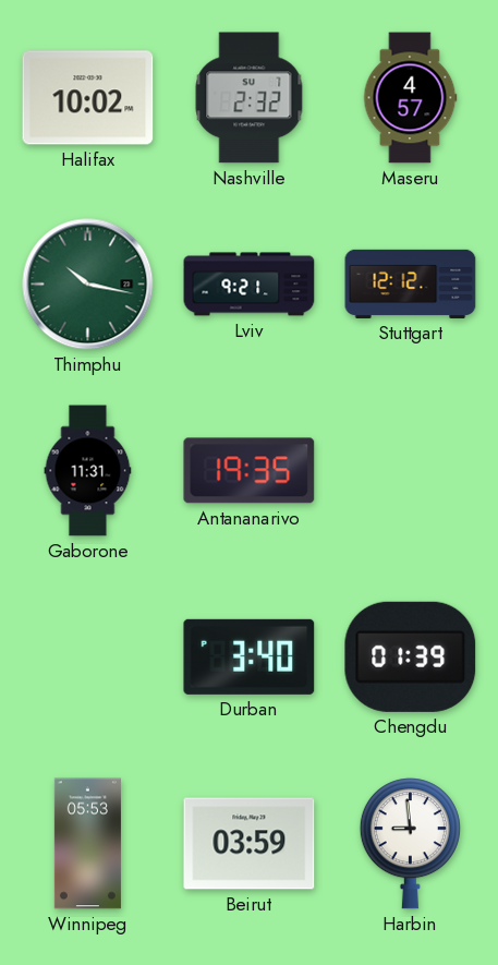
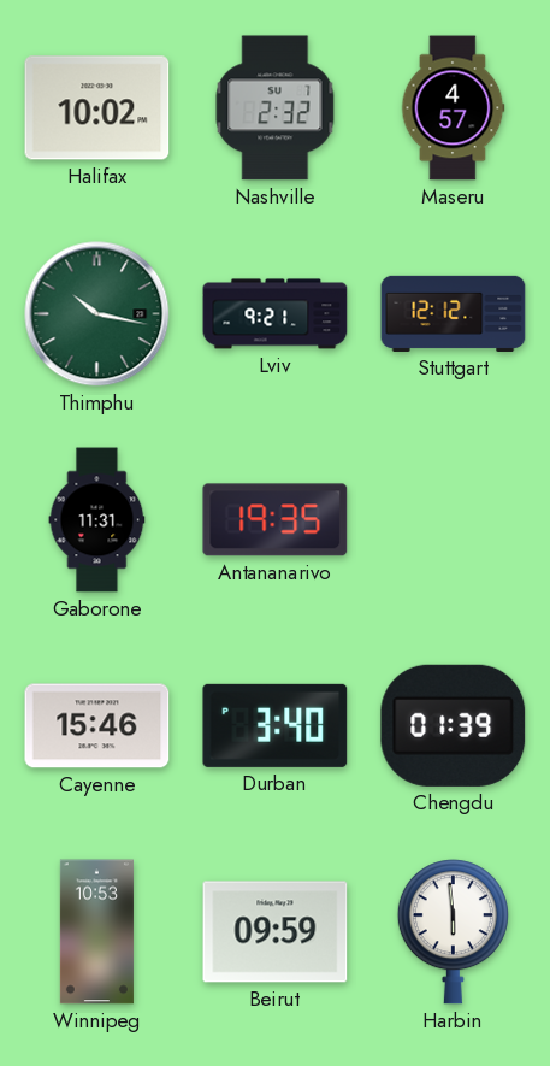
Cayenne: none -> 15:46 (97, 726)
Winnipeg: 05:53 -> 10:53 (96, 932)
Beirut: 03:59 -> 09:59 (276, 932)
Harbin: 8:59 -> 5:59 (453, 932)
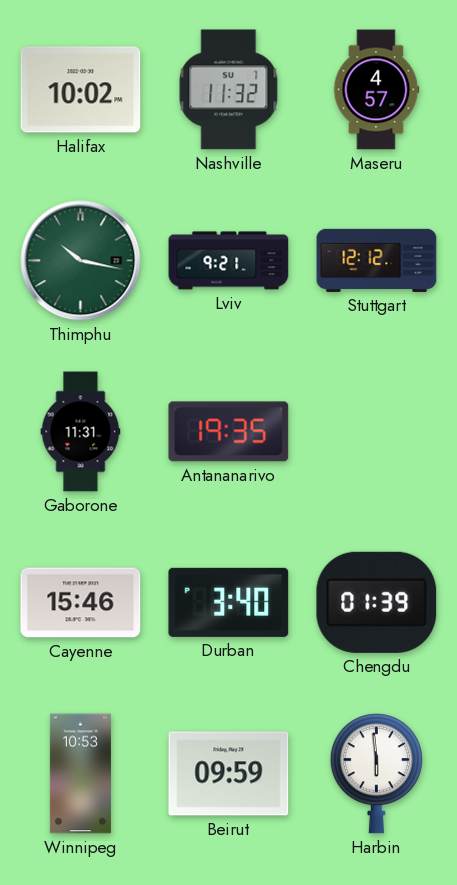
Nashville: 2:32 -> 11:32 (229, 90)
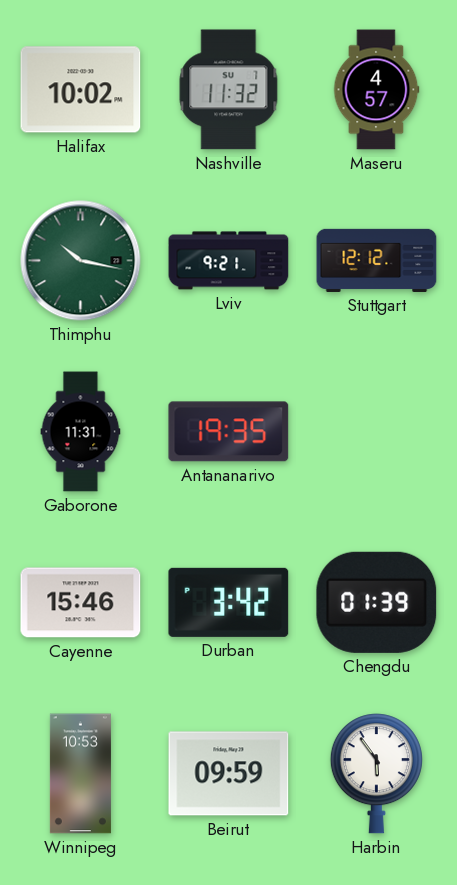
Durban: 3:40 -> 3:42 (229, 602)
Harbin: 5:59 -> 5:54 (376, 774)
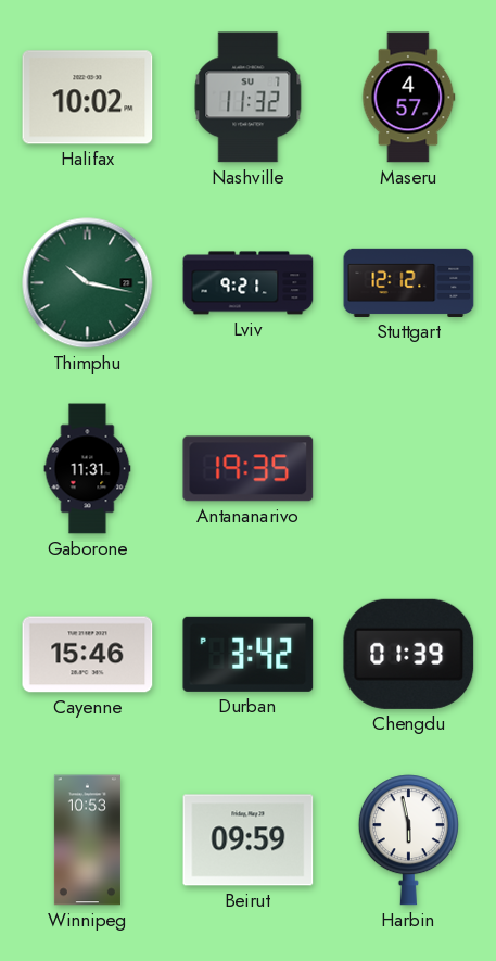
Harbin: 5:54 -> 5:58 (408, 840)
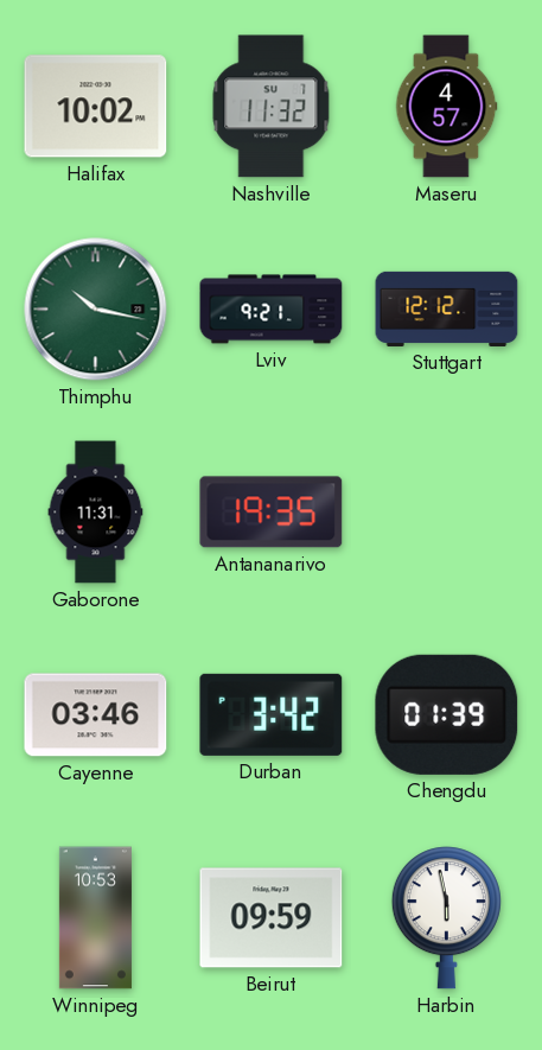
Cayenne: 15:46 -> 03:46 (96, 715)
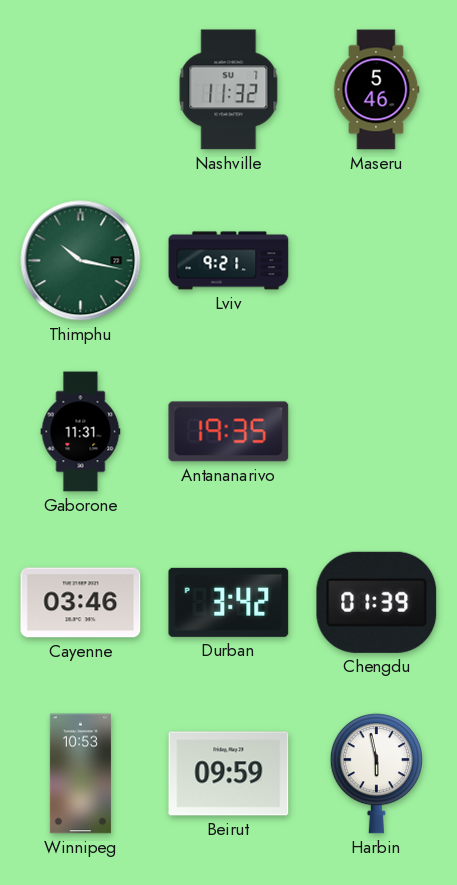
Halifax: 10:02 -> none (96, 107)
Maseru: 4:57 -> 5:46 (376, 90)
Stuttgart: 12:12 -> none (447, 308)
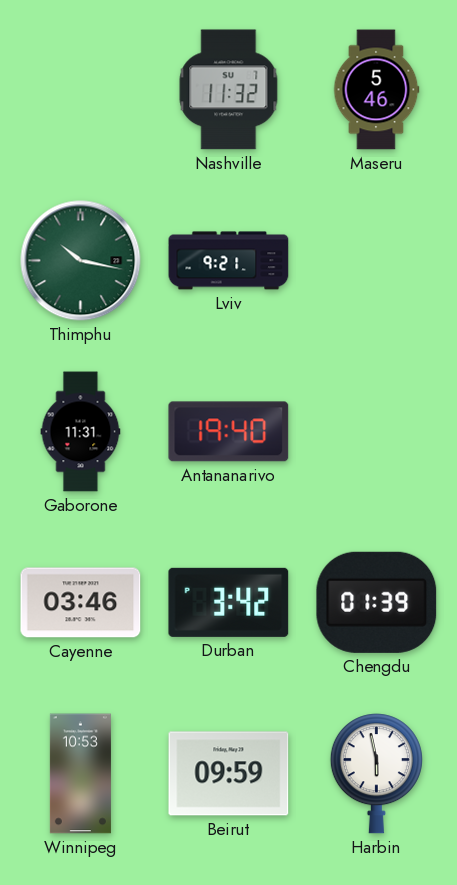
Antananarivo: 19:35 -> 19:40 (229, 432)
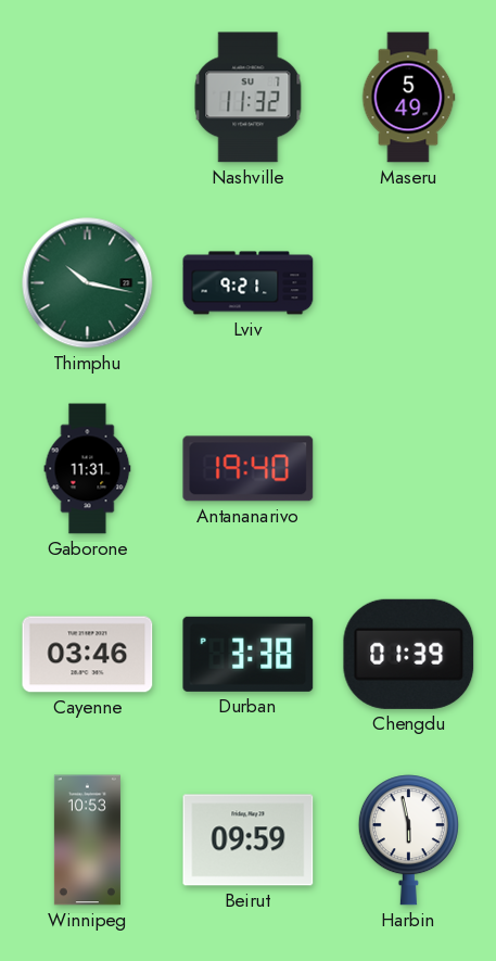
Maseru: 5:46 -> 5:49 (408, 98)
Durban: 3:42 -> 3:38 (249, 654)
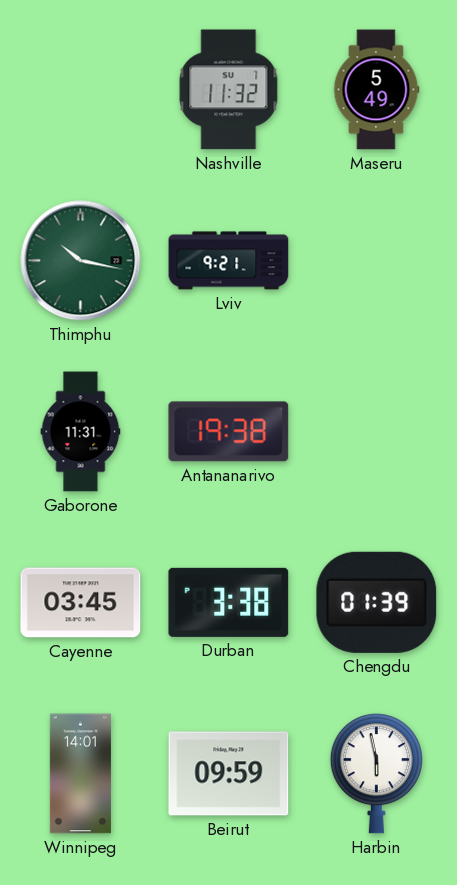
Antananarivo: 19:40 -> 19:38 (229, 432)
Cayenne: 03:46 -> 03:45 (81, 603)
Winnipeg: 10:53 -> 14:01 (80, 774)
